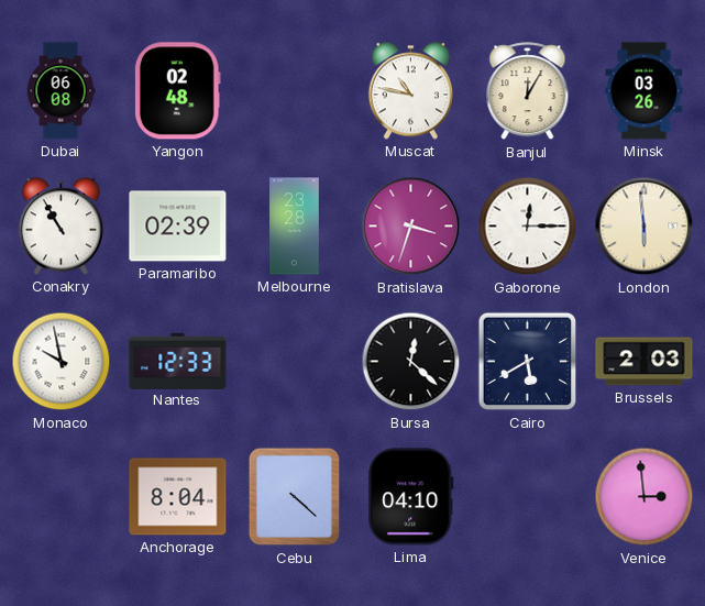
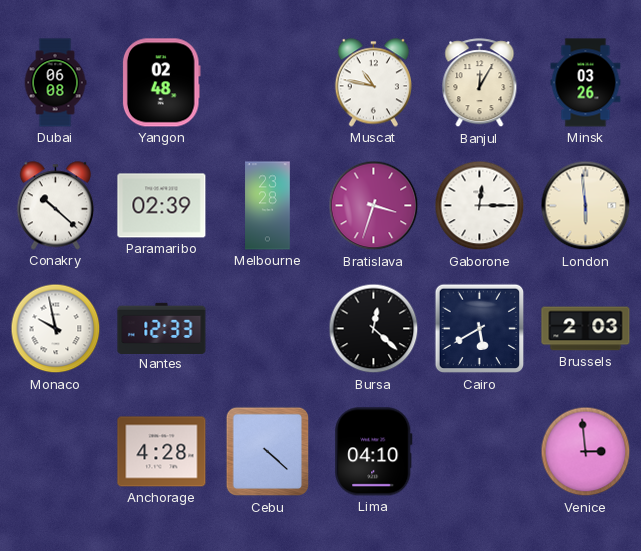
Conakry: 10:55 -> 10:22 (55, 206)
Anchorage: 8:04 -> 4:28 (162, 452)
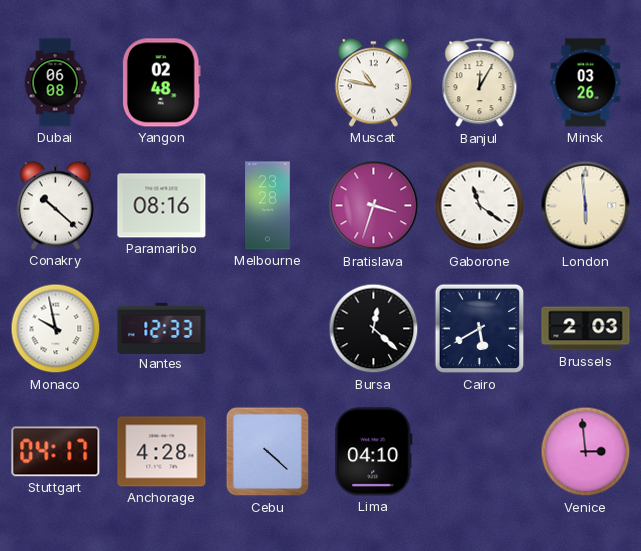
Paramaribo: 02:39 -> 08:16 (162, 206)
Gaborone: 12:15 -> 11:21 (480, 206)
Stuttgart: none -> 04:17 (56, 452)
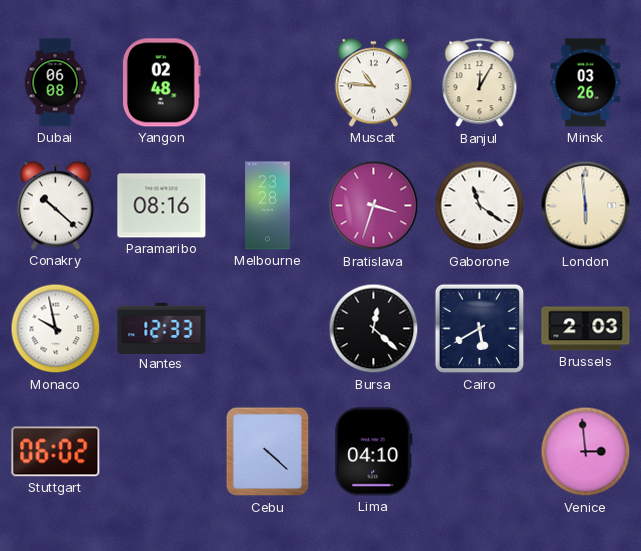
Muscat: 10:47 -> 10:46 (373, 83)
Stuttgart: 04:17 -> 06:02 (56, 452)
Anchorage: 4:28 -> none (162, 452)
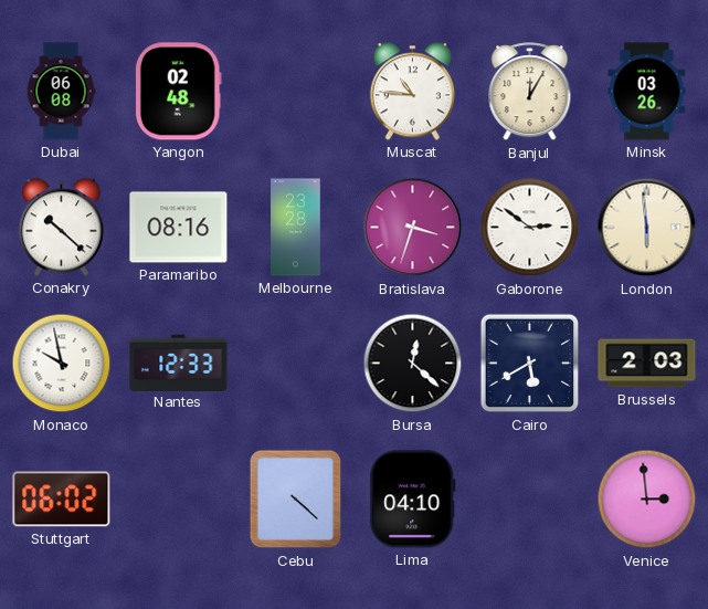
Gaborone: 11:21 -> 2:51 (530, 228)
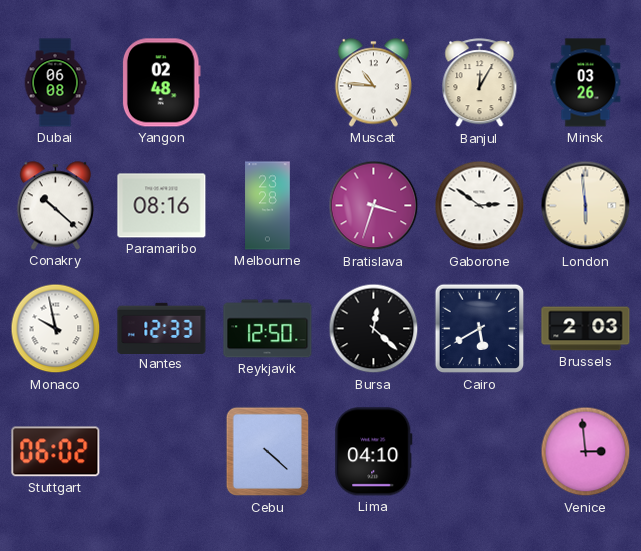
Reykjavik: none -> 12:50 (268, 329)
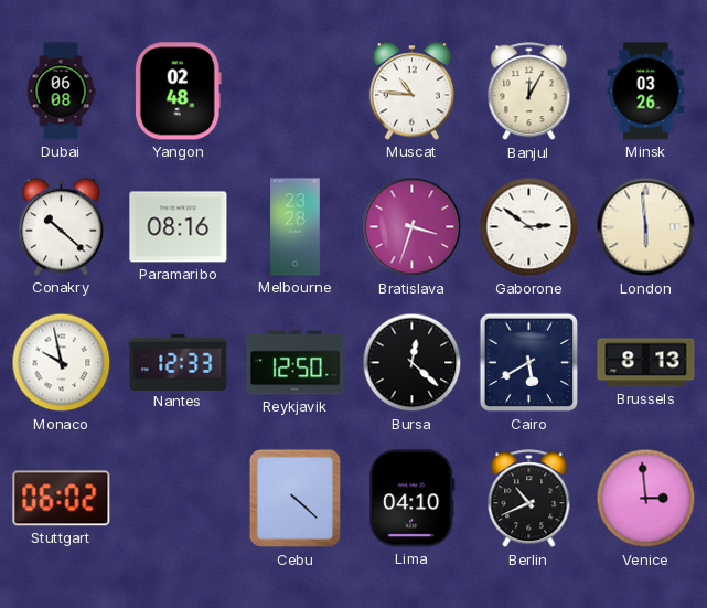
Brussels: 2:03 -> 8:13 (646, 363)
Berlin: none -> 10:41 (529, 499)
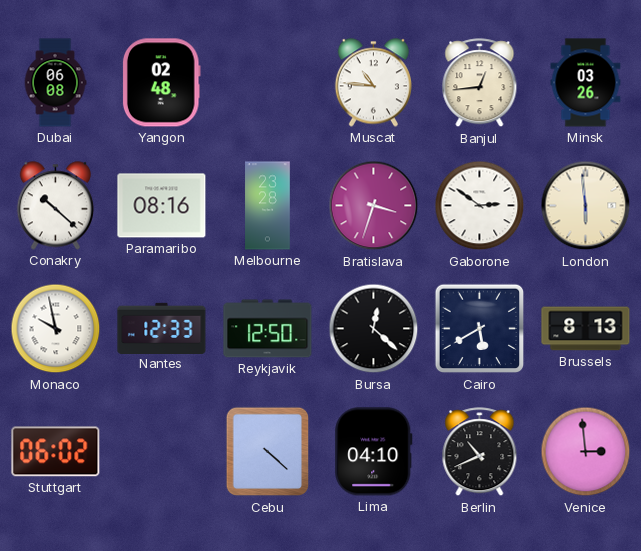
Banjul: 12:05 -> 12:44 (480, 83)
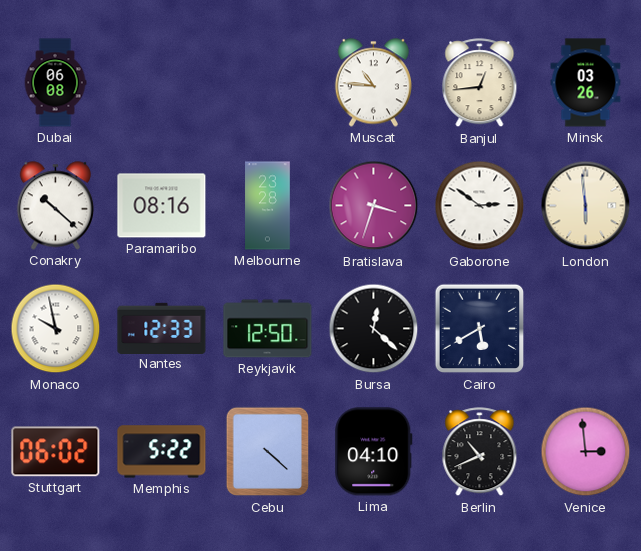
Yangon: 02:48 -> none (161, 83)
Brussels: 8:13 -> none (586, 329)
Memphis: none -> 5:22 (162, 452)
